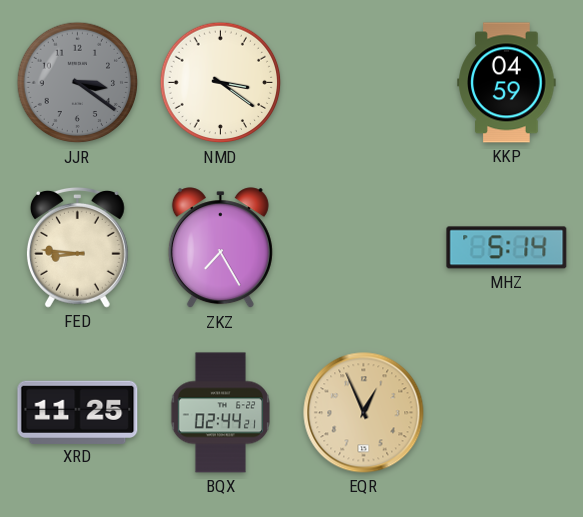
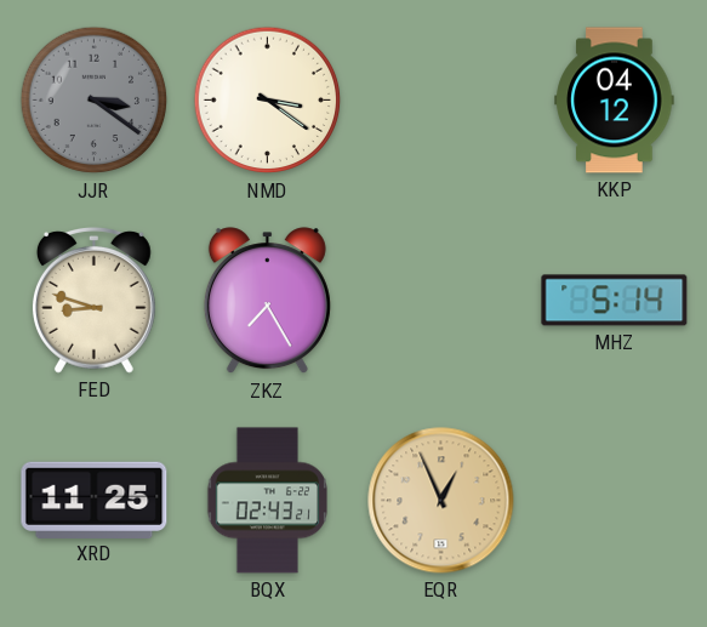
KKP: 04:59 -> 04:12 (615, 101)
FED: 8:46 -> 8:48 (93, 300)
BQX: 02:44 -> 02:43 (267, 501)
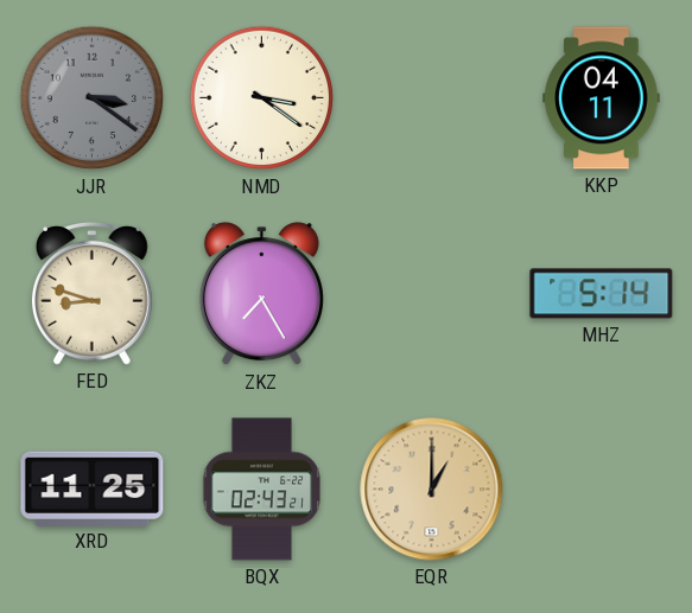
KKP: 04:12 -> 04:11 (602, 98)
EQR: 12:56 -> 1:00 (432, 490)
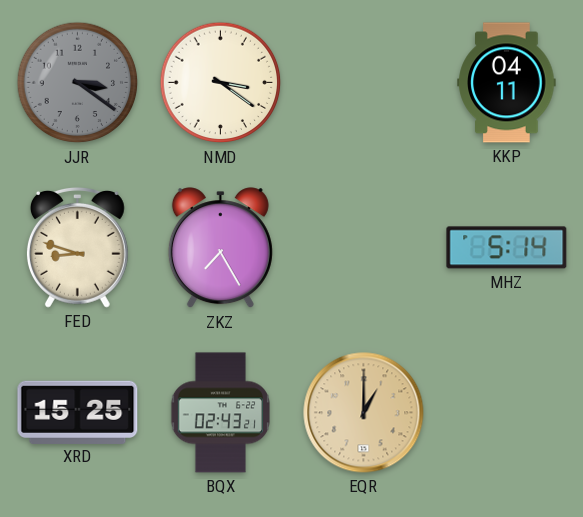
XRD: 11:25 -> 15:25 (78, 412)
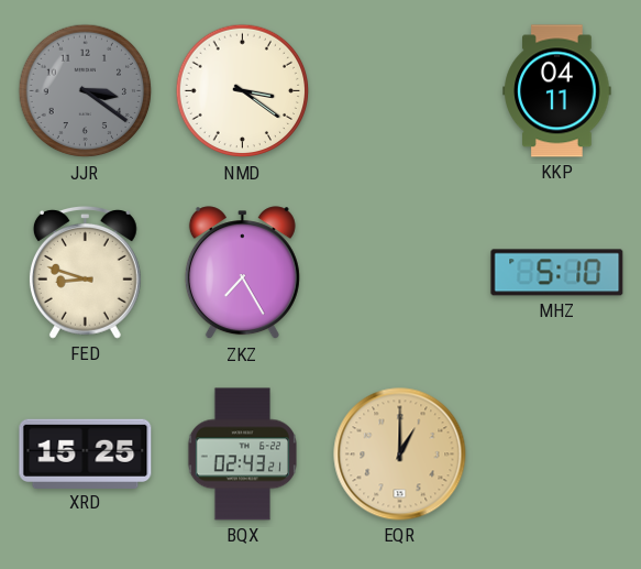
MHZ: 5:14 -> 5:10 (557, 273)
